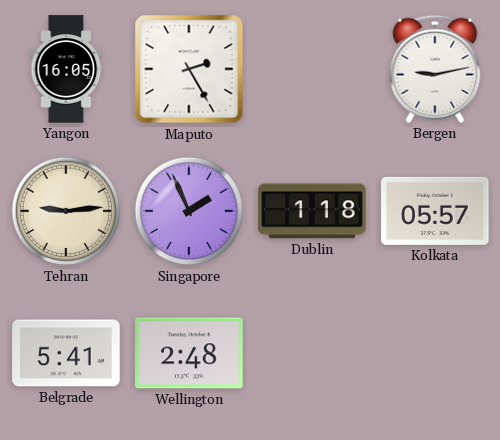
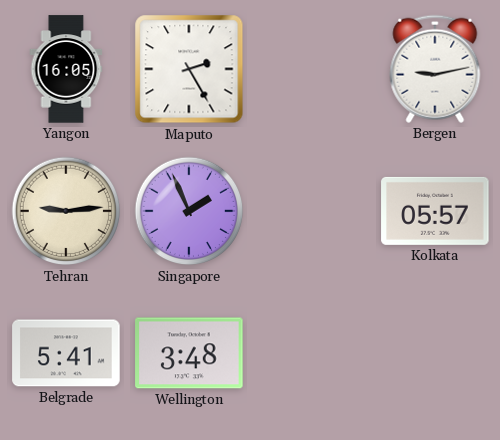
Dublin: 1:18 -> none (312, 211)
Wellington: 2:48 -> 3:48 (189, 353)
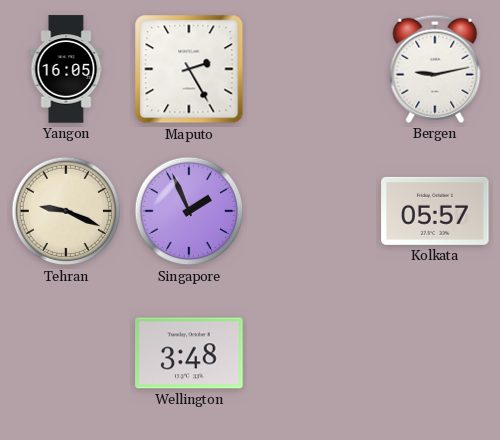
Tehran: 9:14 -> 9:19 (66, 211)
Belgrade: 5:41 -> none (66, 353)
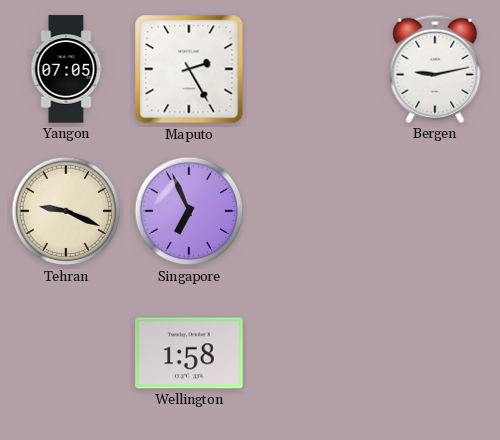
Yangon: 16:05 -> 07:05 (66, 69)
Singapore: 1:56 -> 6:56 (189, 211)
Kolkata: 05:57 -> none (435, 211)
Wellington: 3:48 -> 1:58 (189, 353)
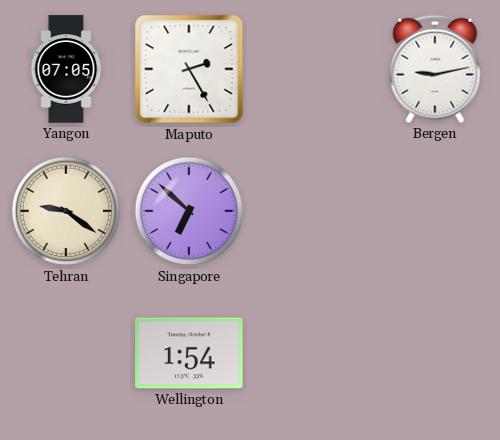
Tehran: 9:19 -> 9:21 (66, 211)
Singapore: 6:56 -> 6:52 (189, 211)
Wellington: 1:58 -> 1:54 (189, 353)
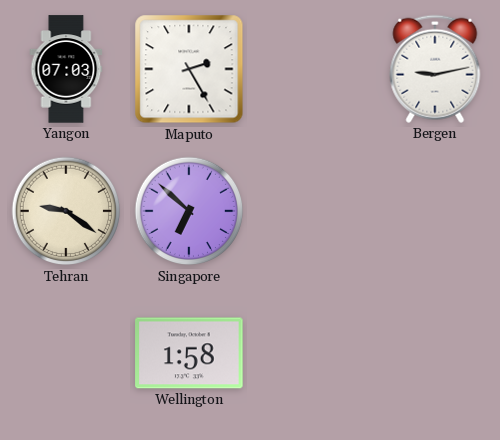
Yangon: 07:05 -> 07:03 (66, 69)
Wellington: 1:54 -> 1:58 (189, 353)
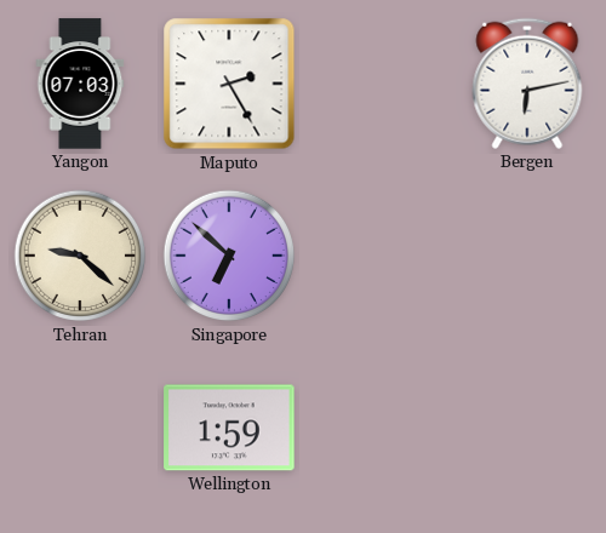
Bergen: 9:13 -> 6:13 (527, 84)
Tehran: 9:21 -> 9:22 (80, 256)
Wellington: 1:58 -> 1:59 (229, 428)
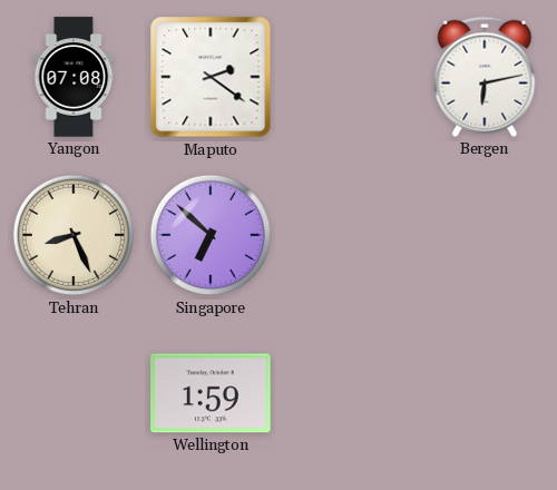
Yangon: 07:03 -> 07:08 (74, 77)
Maputo: 2:25 -> 2:21 (211, 77)
Tehran: 9:22 -> 8:26 (74, 235)
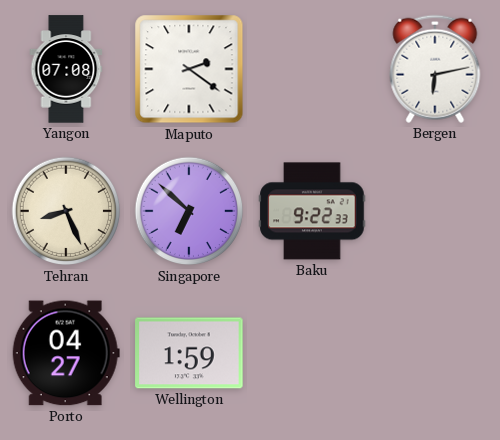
Baku: none -> 9:22 (312, 211)
Porto: none -> 04:27 (66, 353)
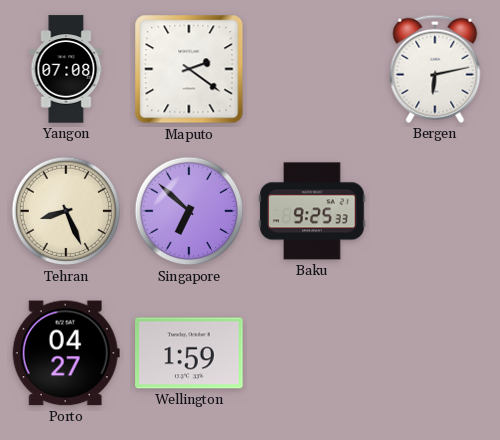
Baku: 9:22 -> 9:25 (312, 211)
